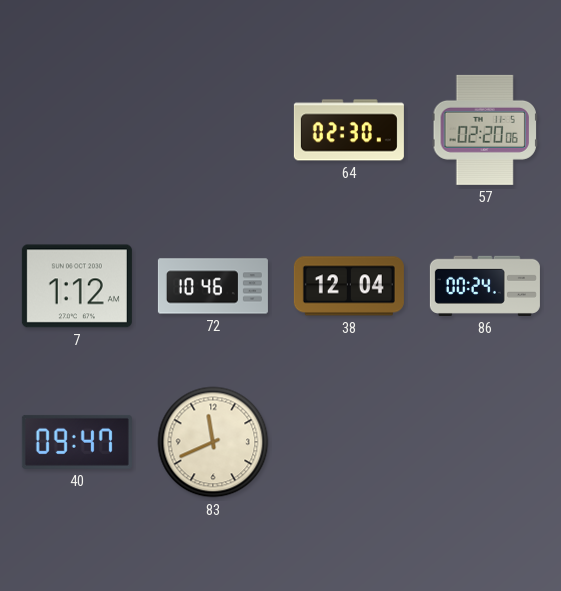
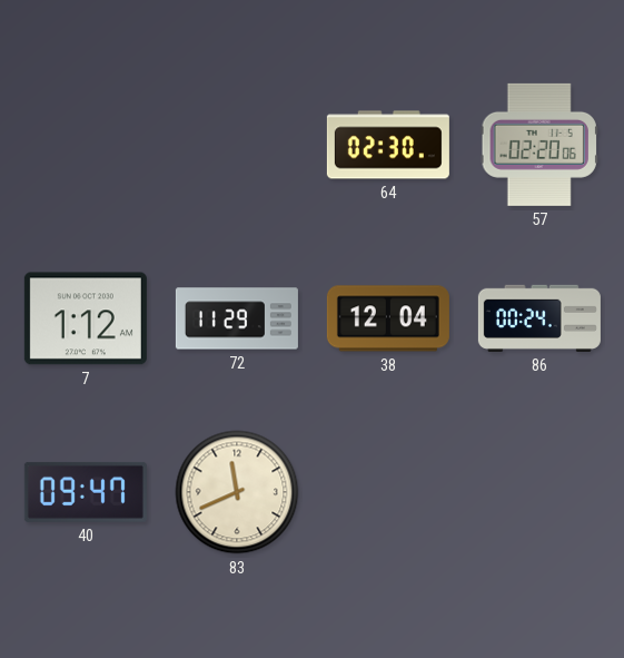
72: 10:46 -> 11:29 (237, 318)
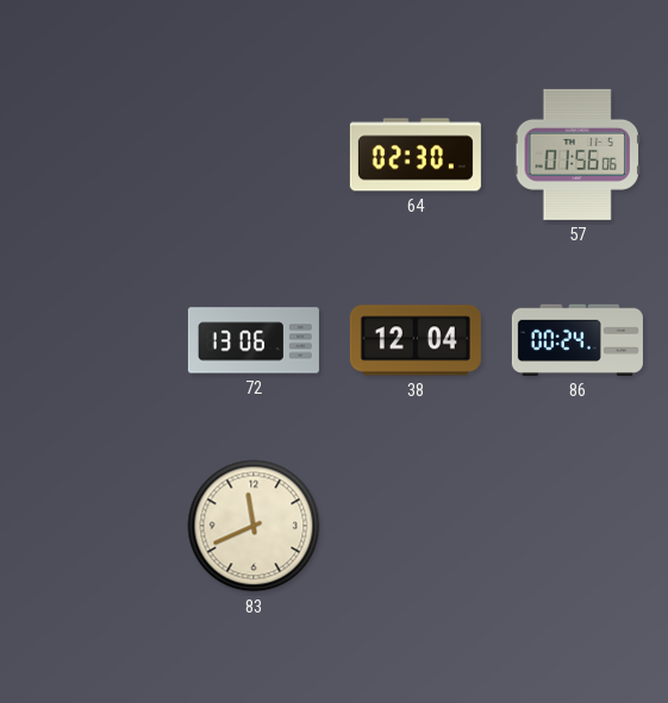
57: 02:20 -> 01:56 (578, 155)
7: 1:12 -> none (86, 318)
72: 11:29 -> 13:06 (254, 340)
40: 09:47 -> none (86, 492)
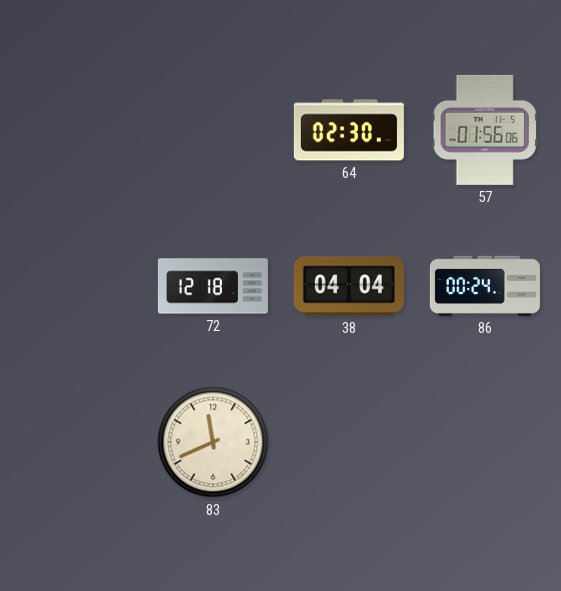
72: 13:06 -> 12:18 (213, 286)
38: 12:04 -> 04:04 (349, 286)
